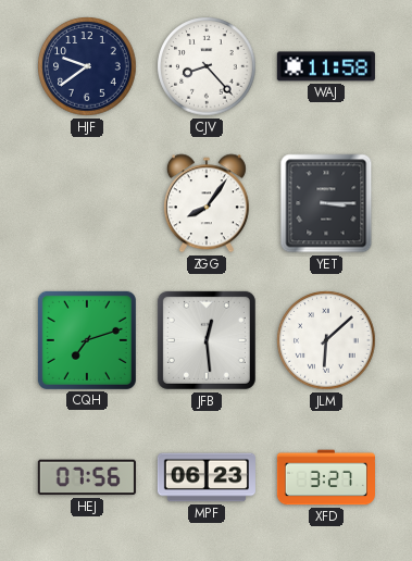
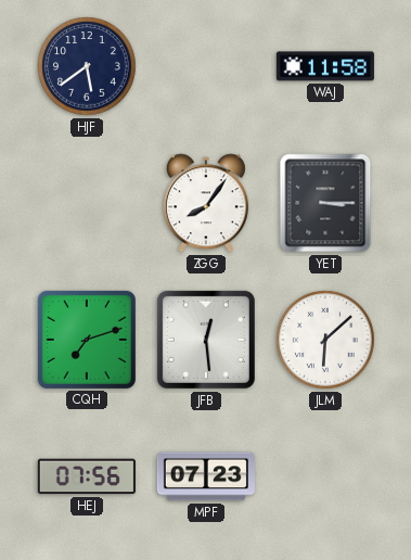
HJF: 9:39 -> 5:39 (87, 66)
CJV: 8:23 -> none (207, 66)
MPF: 06:23 -> 07:23 (206, 476)
XFD: 3:27 -> none (326, 477)
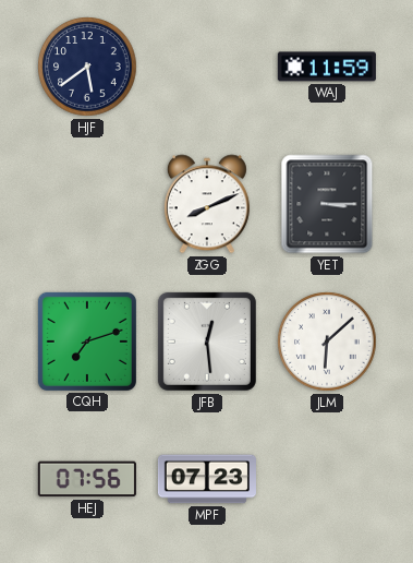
WAJ: 11:58 -> 11:59 (327, 67)
ZGG: 8:06 -> 8:11 (207, 204)
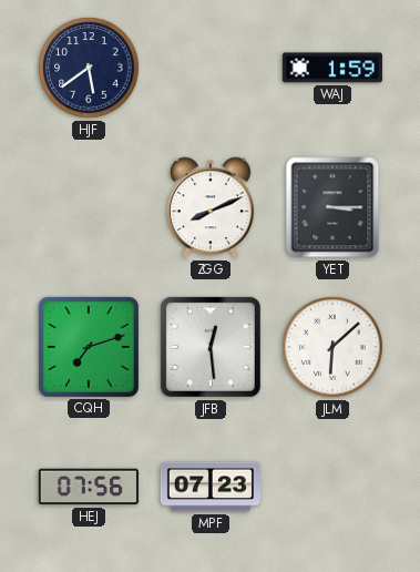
WAJ: 11:59 -> 1:59 (332, 68)
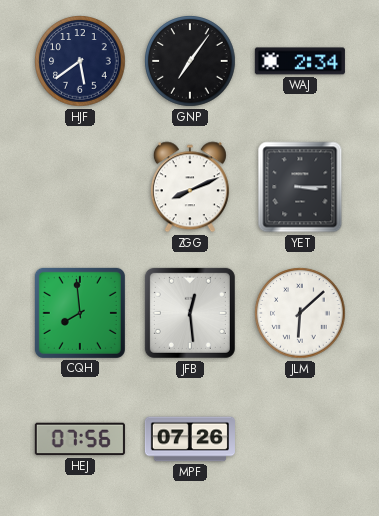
GNP: none -> 7:06 (190, 61)
WAJ: 1:59 -> 2:34 (300, 61)
CQH: 7:12 -> 7:59 (80, 313)
MPF: 07:23 -> 07:26 (190, 439)
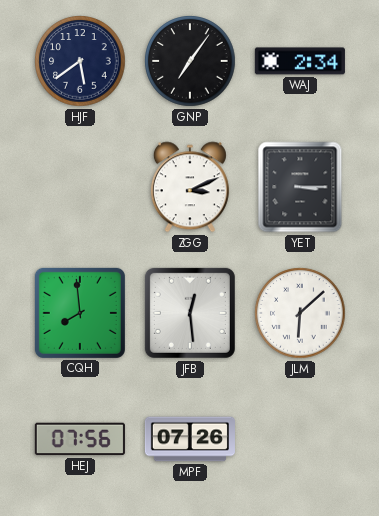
ZGG: 8:11 -> 3:11 (190, 187)
